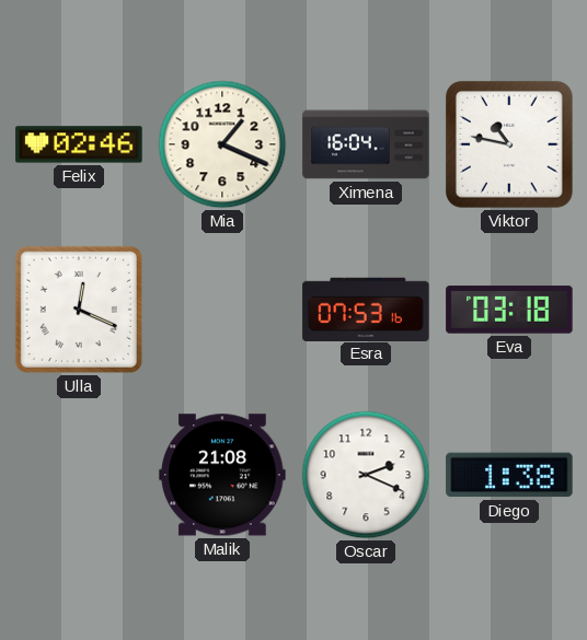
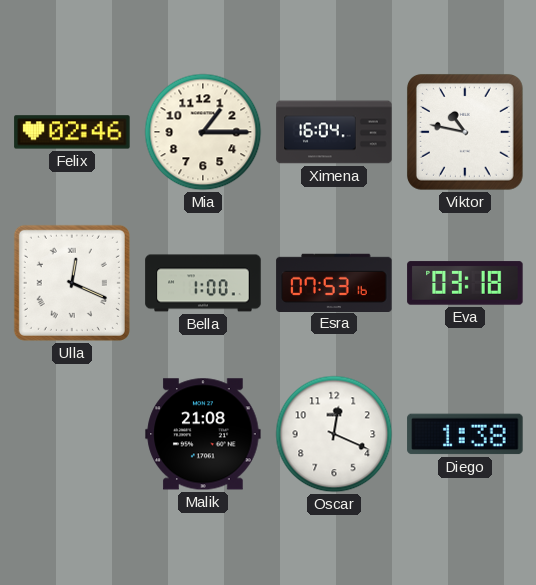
Mia: 1:19 -> 1:15 (203, 132)
Bella: none -> 1:00 (203, 283)
Oscar: 2:19 -> 12:19 (334, 434)
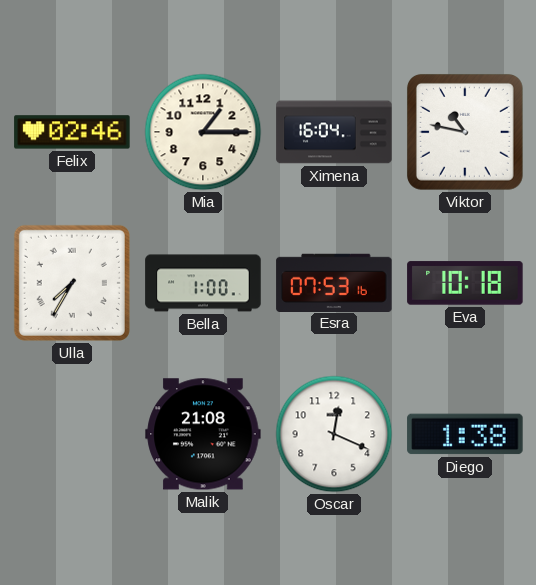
Ulla: 12:19 -> 7:35 (72, 283)
Eva: 03:18 -> 10:18 (465, 283)
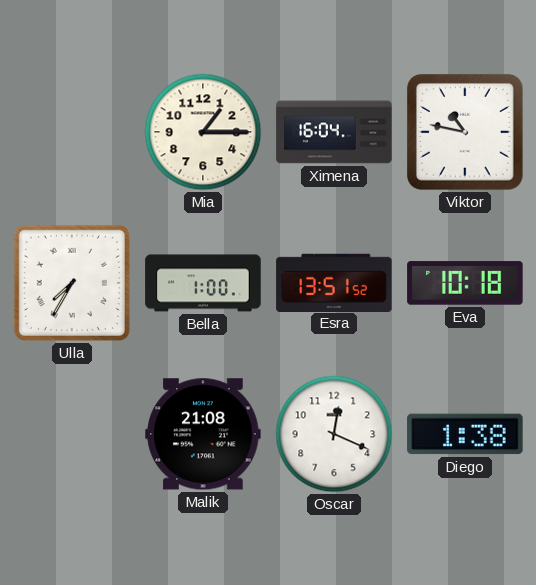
Felix: 02:46 -> none (72, 132)
Esra: 07:53 -> 13:51 (334, 282)
